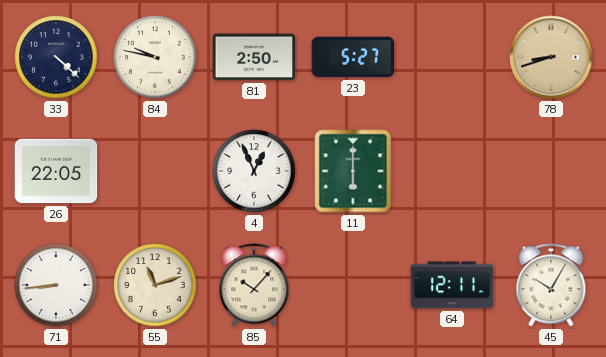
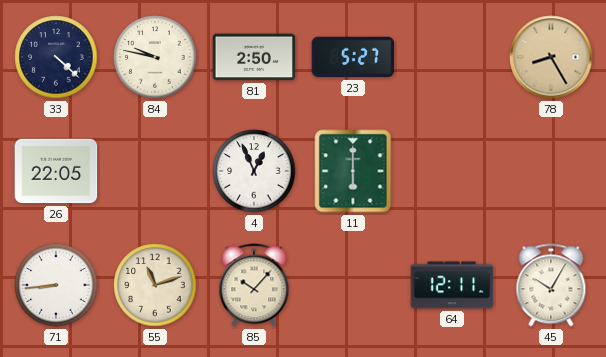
78: 8:42 -> 8:25 (551, 57)
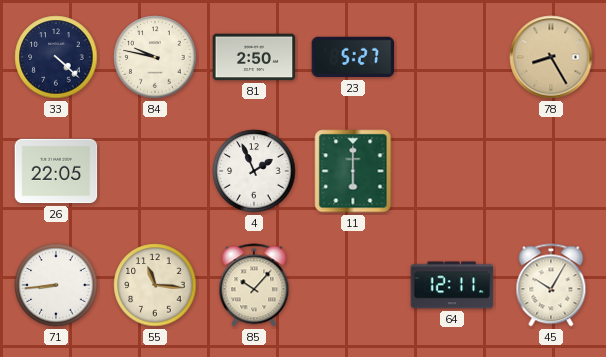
4: 12:56 -> 1:56 (254, 171)
55: 11:12 -> 11:16 (155, 285)
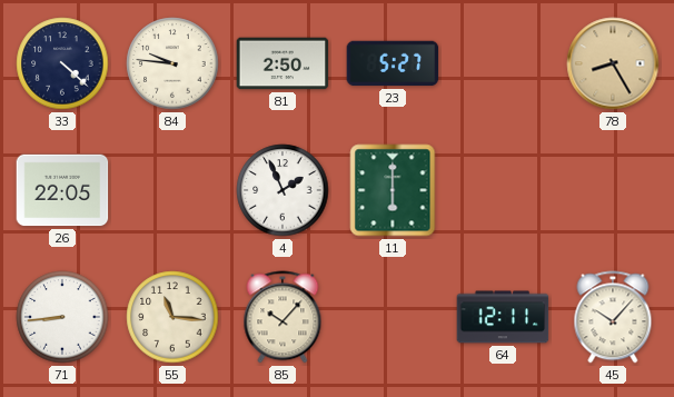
84: 9:47 -> 9:46 (172, 63)
45: 10:05 -> 10:07 (613, 317)
